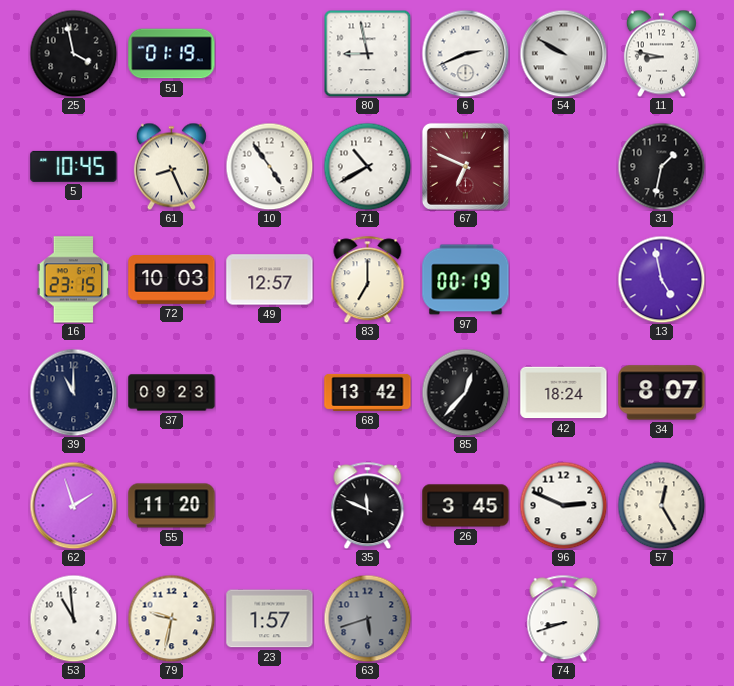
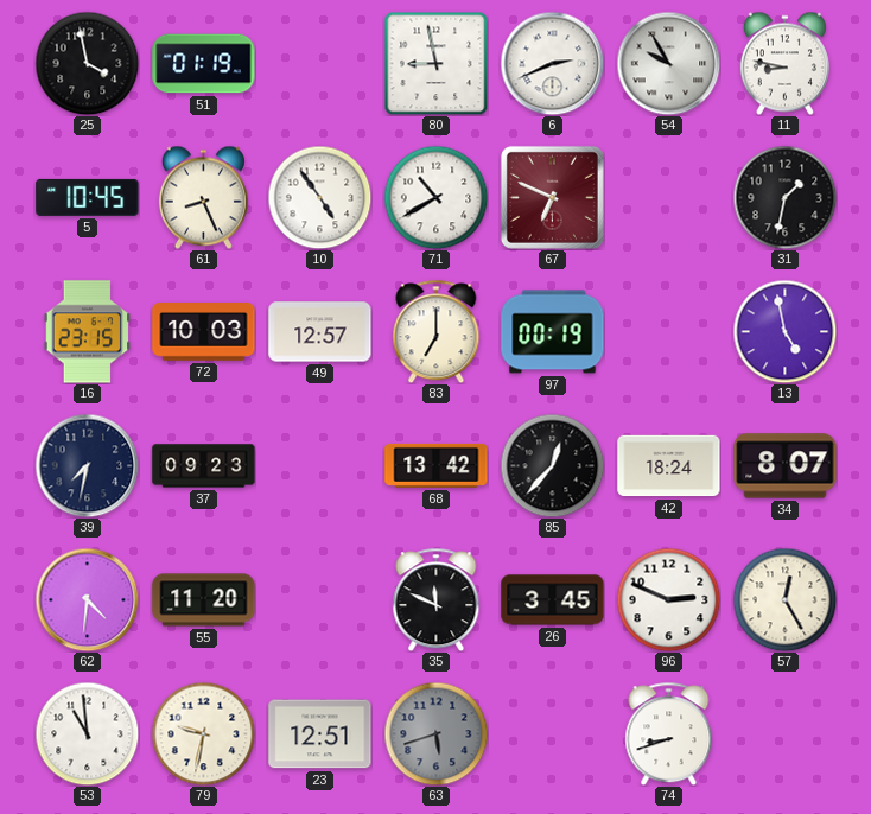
54: 9:50 -> 9:55 (668, 63)
39: 11:00 -> 7:32 (87, 465)
62: 1:57 -> 4:31 (87, 599)
23: 1:57 -> 12:51 (320, 734)
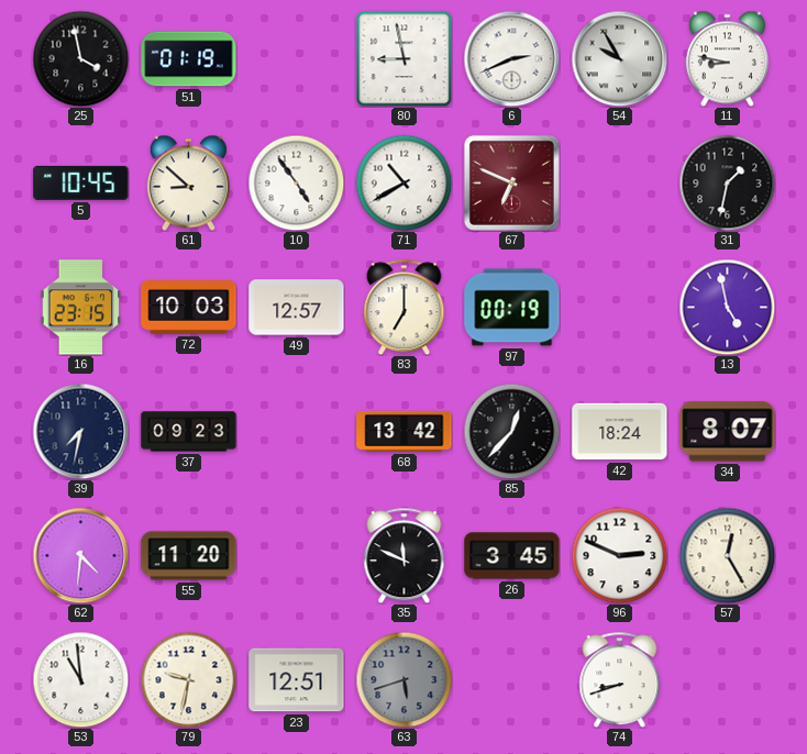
61: 8:26 -> 8:52 (188, 182)
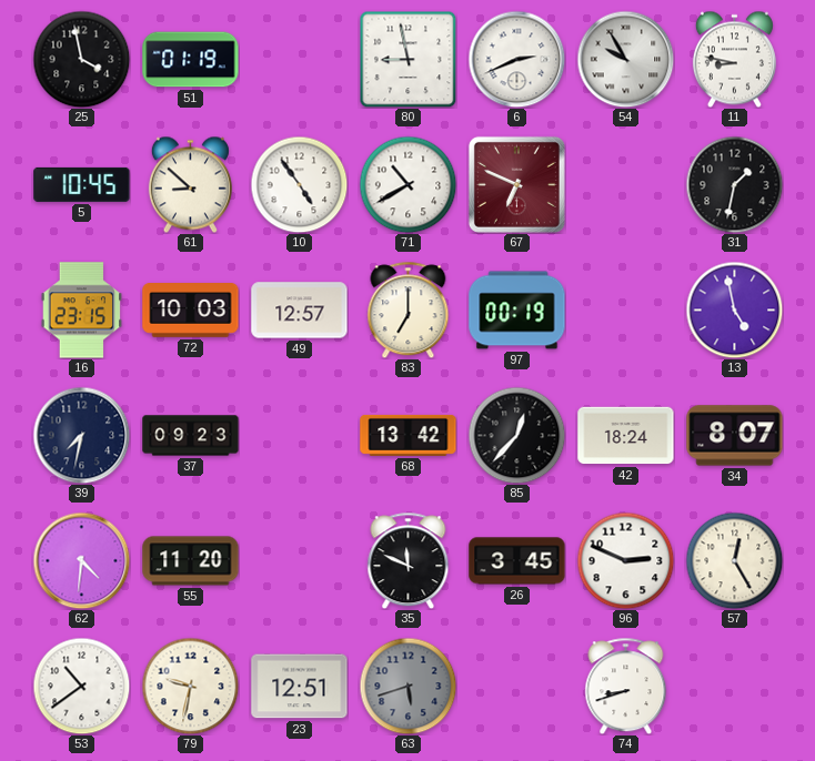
53: 10:59 -> 10:39 (81, 686)
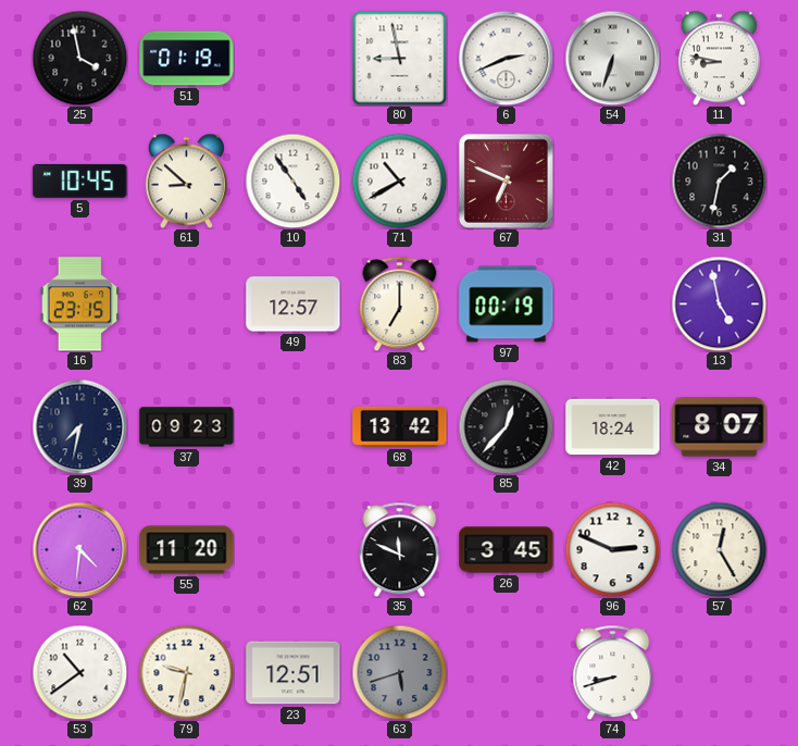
54: 9:55 -> 6:33 (612, 58)
72: 10:03 -> none (191, 311)
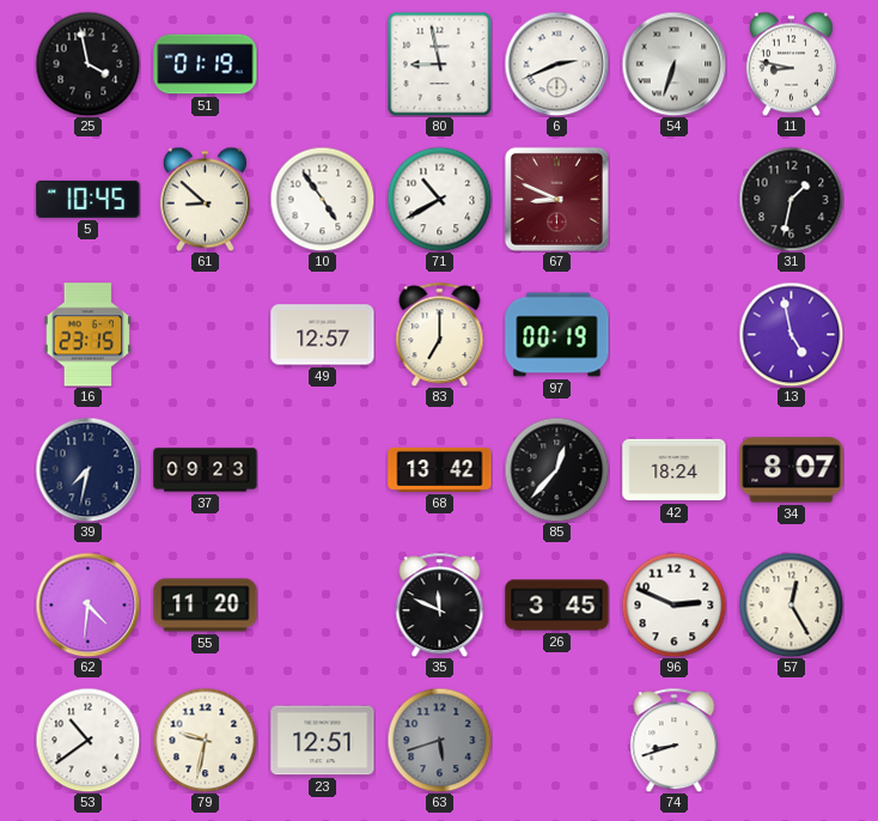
67: 6:49 -> 8:49 (556, 199)
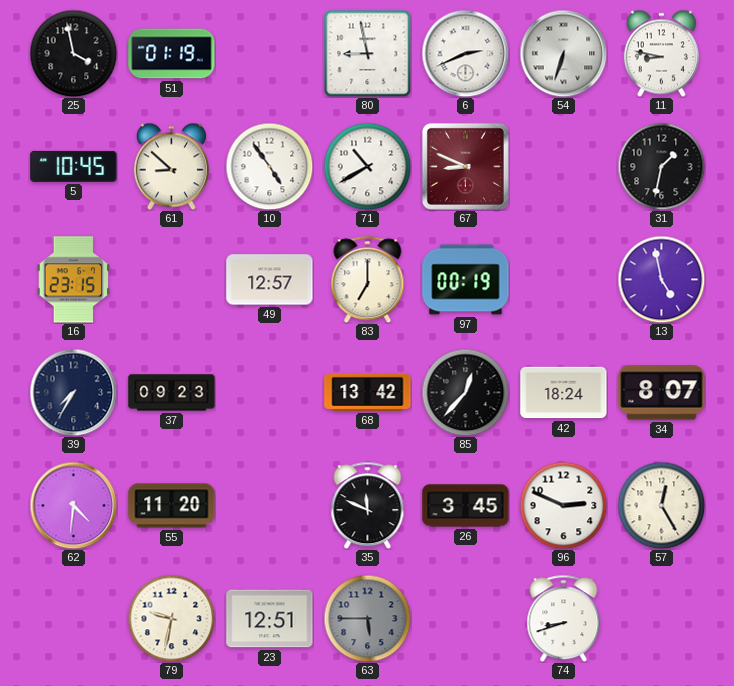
39: 7:32 -> 7:35 (73, 392)
53: 10:39 -> none (87, 740)
63: 5:42 -> 5:45 (367, 618)
